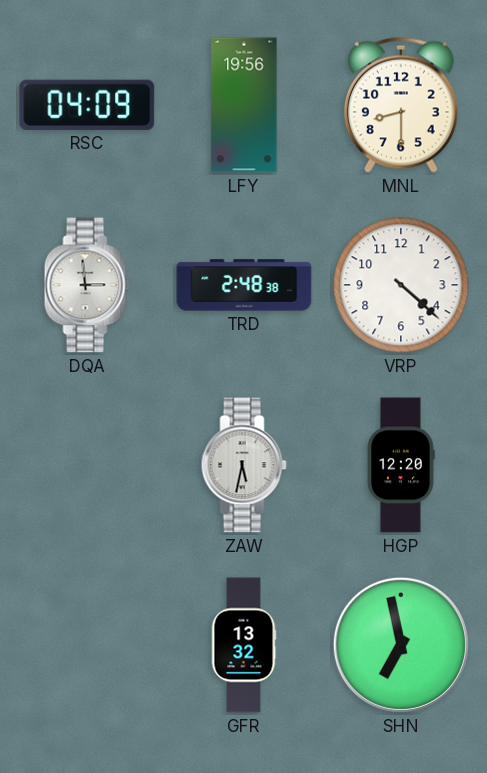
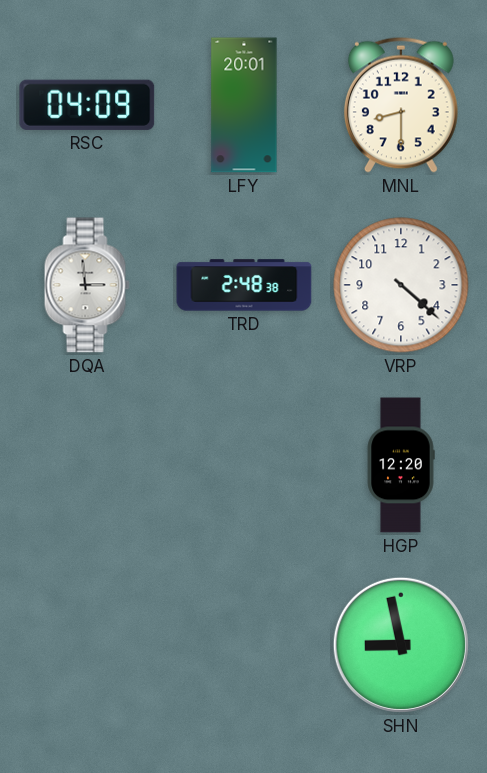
LFY: 19:56 -> 20:01 (244, 105)
ZAW: 5:32 -> none (244, 465)
GFR: 13:32 -> none (244, 645)
SHN: 6:58 -> 8:58 (401, 645)
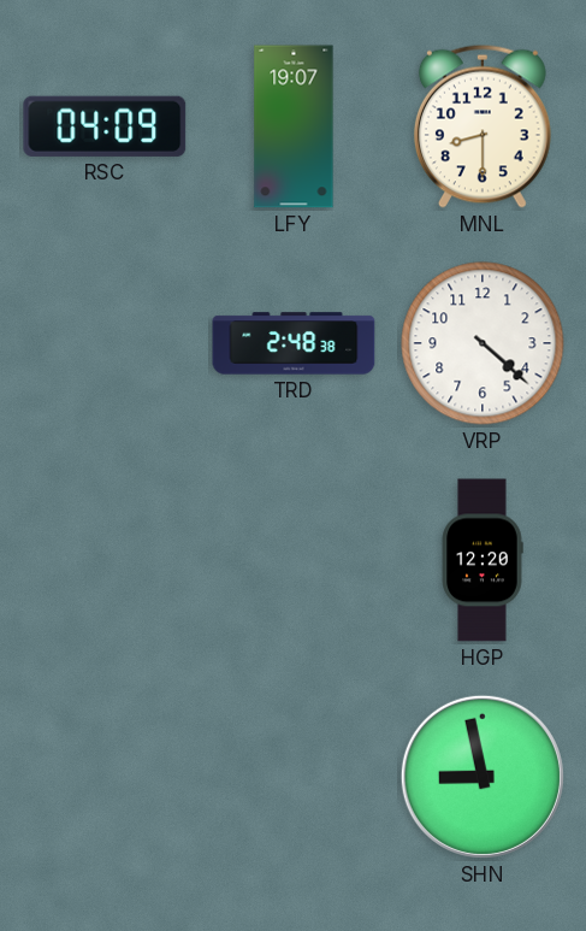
LFY: 20:01 -> 19:07 (294, 126)
DQA: 2:59 -> none (87, 285)
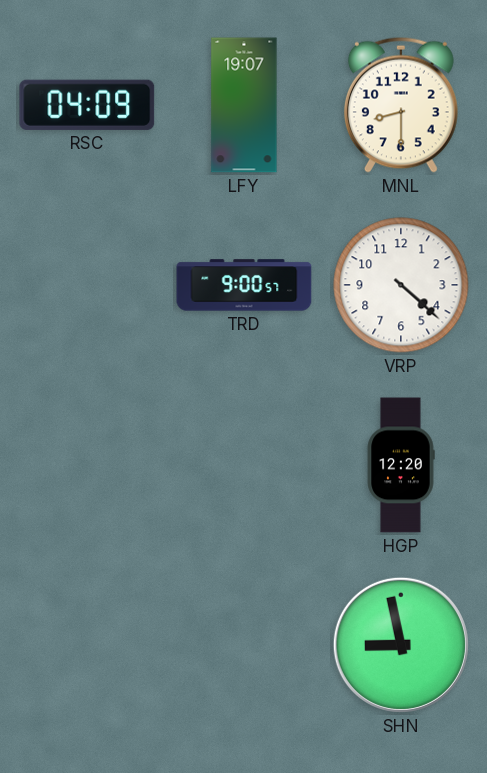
TRD: 2:48 -> 9:00 (244, 285)
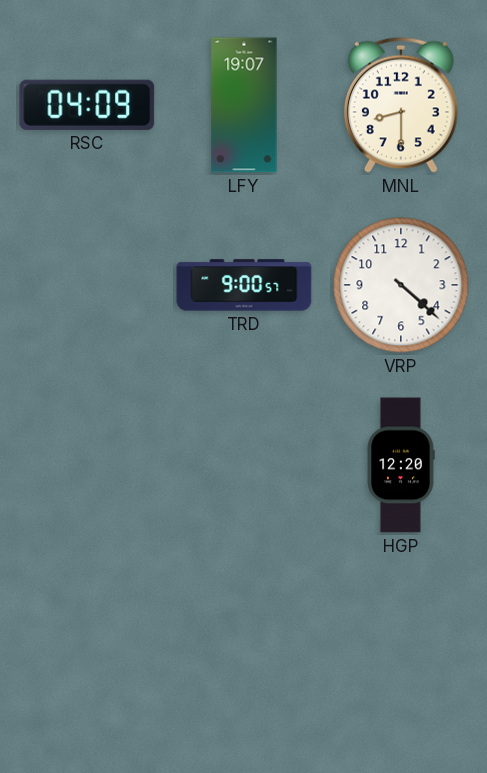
SHN: 8:58 -> none (401, 645)
